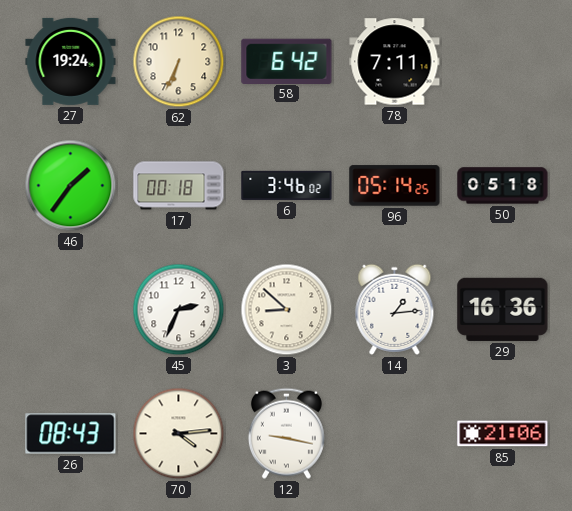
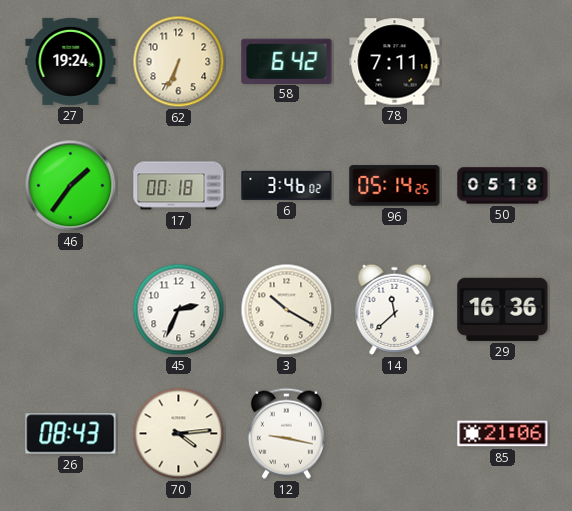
3: 8:52 -> 10:20 (287, 310)
14: 1:14 -> 11:38 (395, 309)
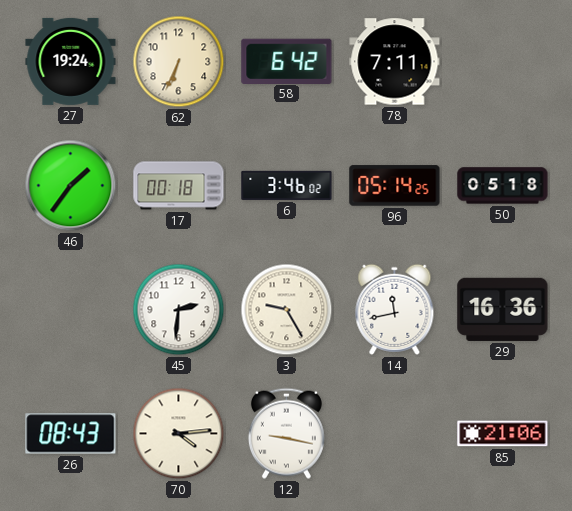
45: 2:34 -> 2:31 (179, 310)
3: 10:20 -> 9:25 (287, 310)
14: 11:38 -> 11:43 (395, 309)
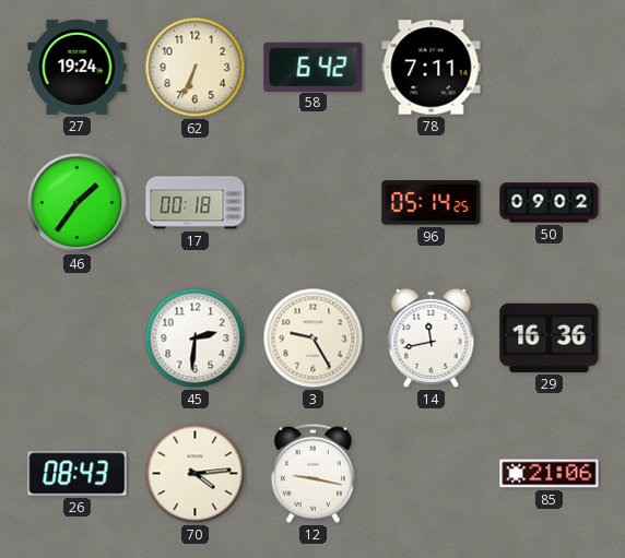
6: 3:46 -> none (287, 185)
50: 05:18 -> 09:02 (550, 203)
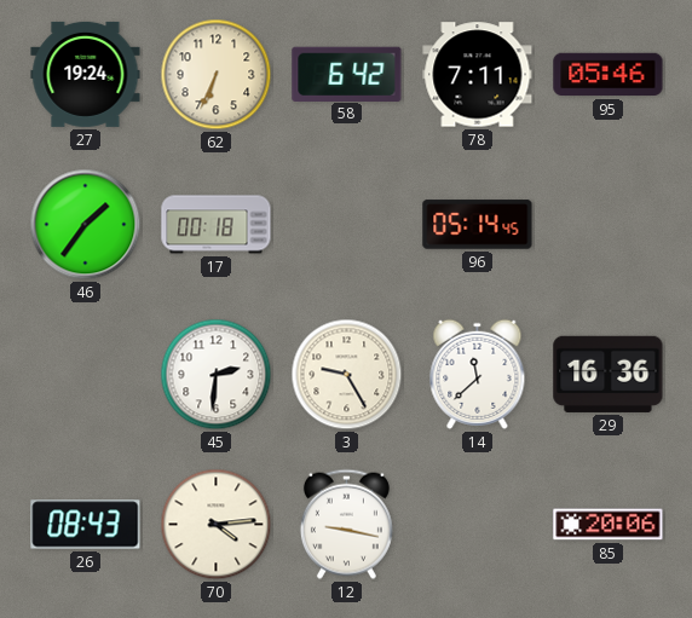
95: none -> 05:46 (609, 75)
96: 05:14:25 -> 05:14:45 (478, 225)
50: 09:02 -> none (550, 203)
14: 11:43 -> 11:38 (478, 374)
85: 21:06 -> 20:06 (609, 525)
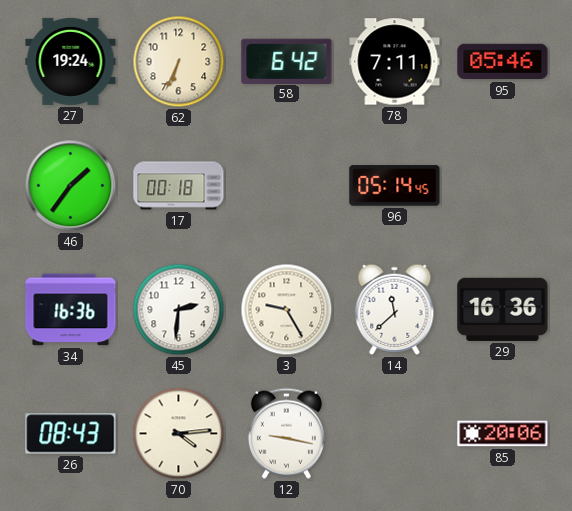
34: none -> 16:36 (71, 310)
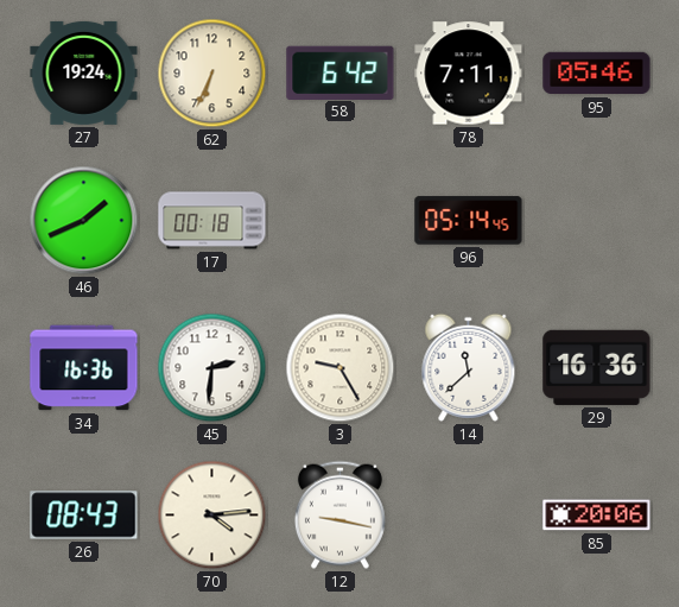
46: 1:36 -> 1:41 (84, 221)
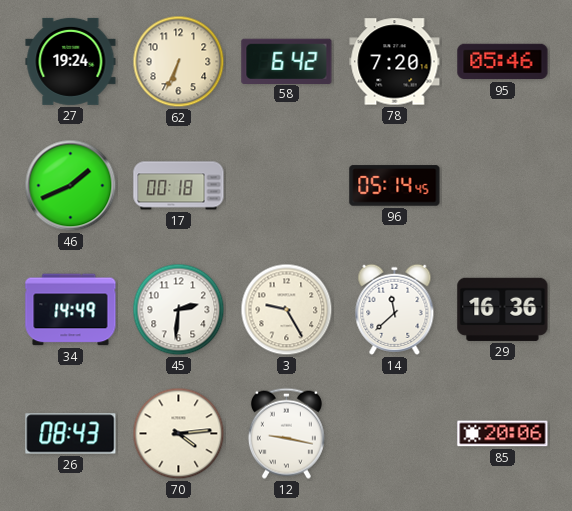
78: 7:11 -> 7:20 (395, 62)
34: 16:36 -> 14:49 (71, 310)
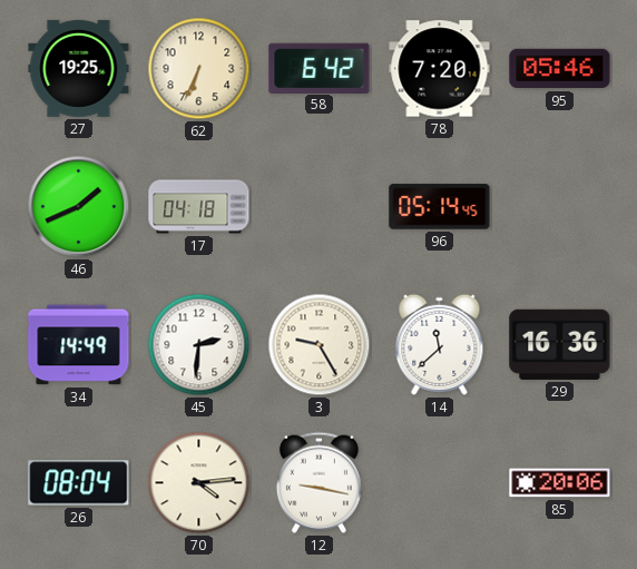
27: 19:24 -> 19:25 (79, 68)
17: 00:18 -> 04:18 (199, 207)
26: 08:43 -> 08:04 (79, 483)
